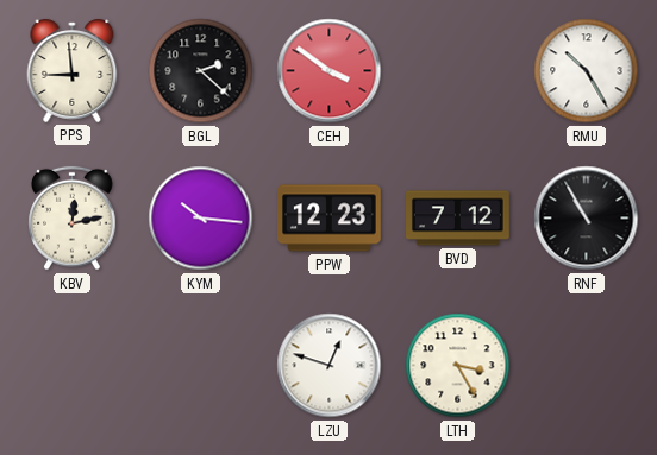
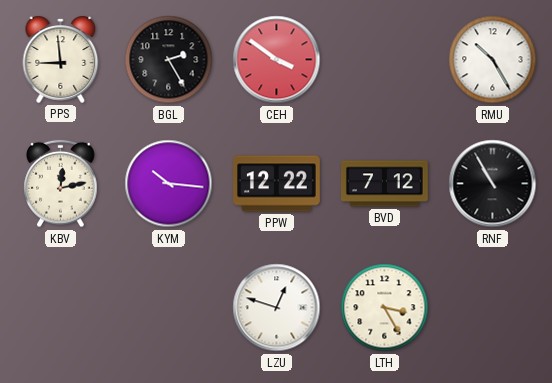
BGL: 2:22 -> 2:25 (169, 60)
PPW: 12:23 -> 12:22 (277, 184)
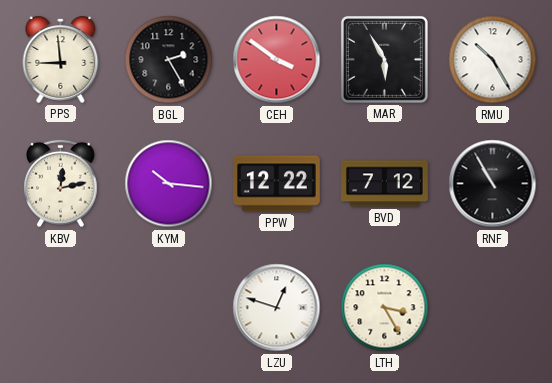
MAR: none -> 5:55 (384, 59)
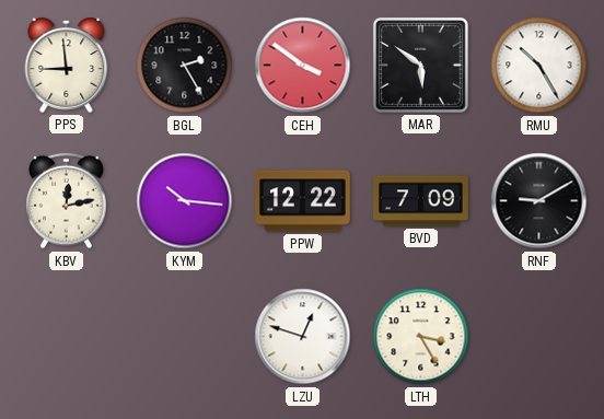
MAR: 5:55 -> 5:51 (420, 65)
BVD: 7:12 -> 7:09 (421, 201)
RNF: 10:55 -> 9:10 (539, 201)
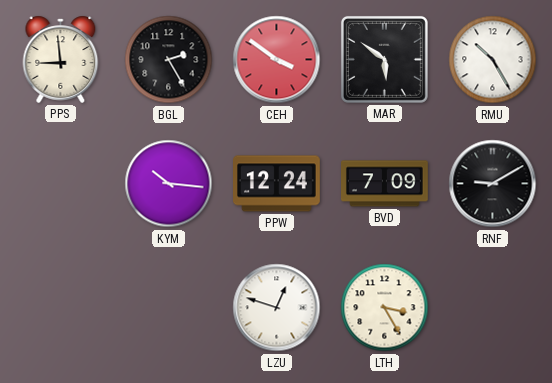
KBV: 12:13 -> none (67, 201)
PPW: 12:22 -> 12:24 (277, 184)
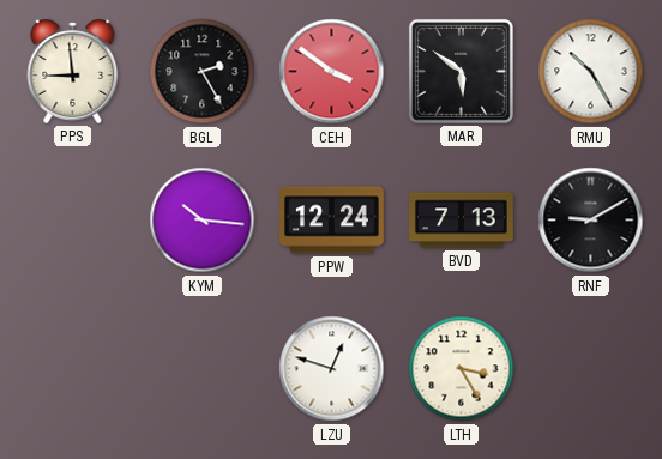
BVD: 7:09 -> 7:13 (462, 221)
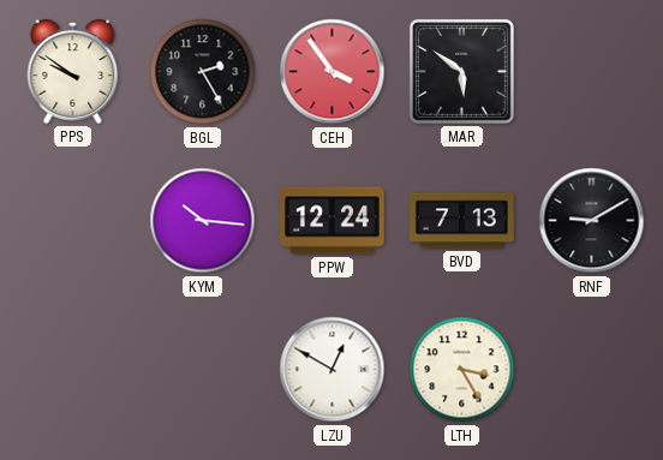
PPS: 8:59 -> 9:51 (73, 71)
CEH: 3:51 -> 3:54 (333, 72)
RMU: 10:25 -> none (591, 72)
LZU: 12:48 -> 12:50 (333, 370)
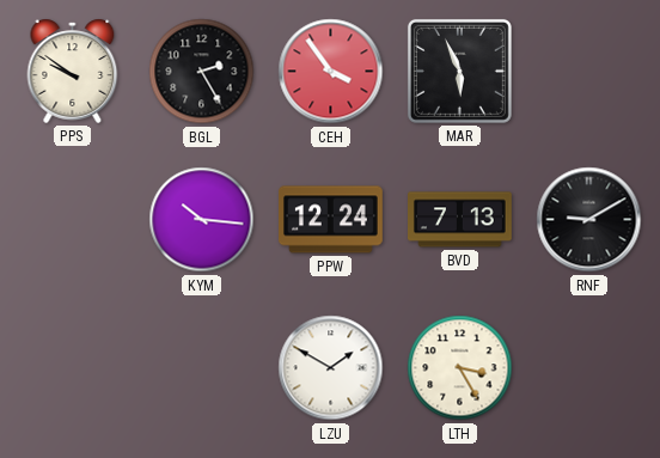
MAR: 5:51 -> 5:56 (459, 71)
LZU: 12:50 -> 1:50 (331, 368)
